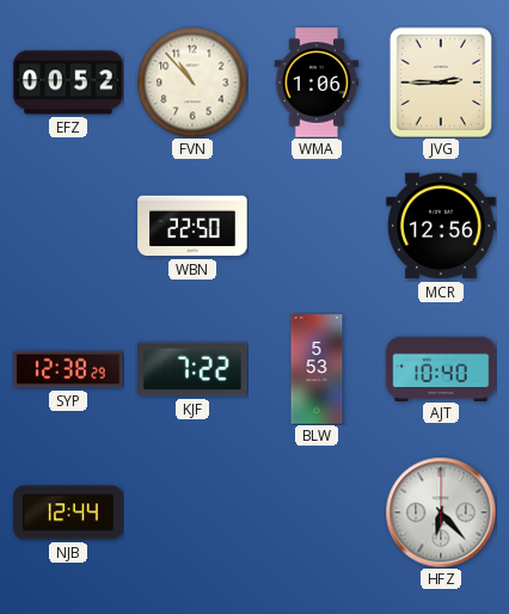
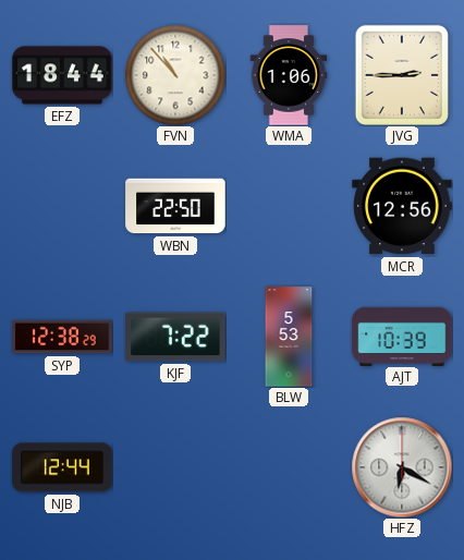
EFZ: 00:52 -> 18:44 (62, 75)
AJT: 10:40 -> 10:39 (402, 336)
HFZ: 6:23 -> 6:20 (402, 467)
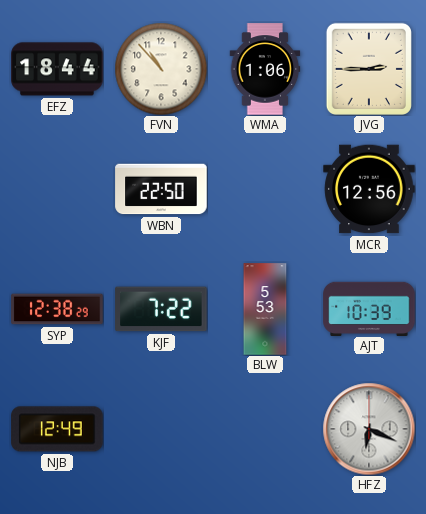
NJB: 12:44 -> 12:49 (57, 429)
HFZ: 6:20 -> 6:19 (369, 429)
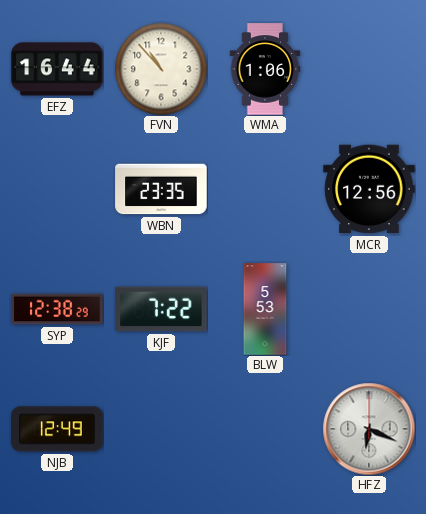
EFZ: 18:44 -> 16:44 (57, 69)
JVG: 2:45 -> none (369, 68)
WBN: 22:50 -> 23:35 (161, 189)
AJT: 10:39 -> none (369, 308)
